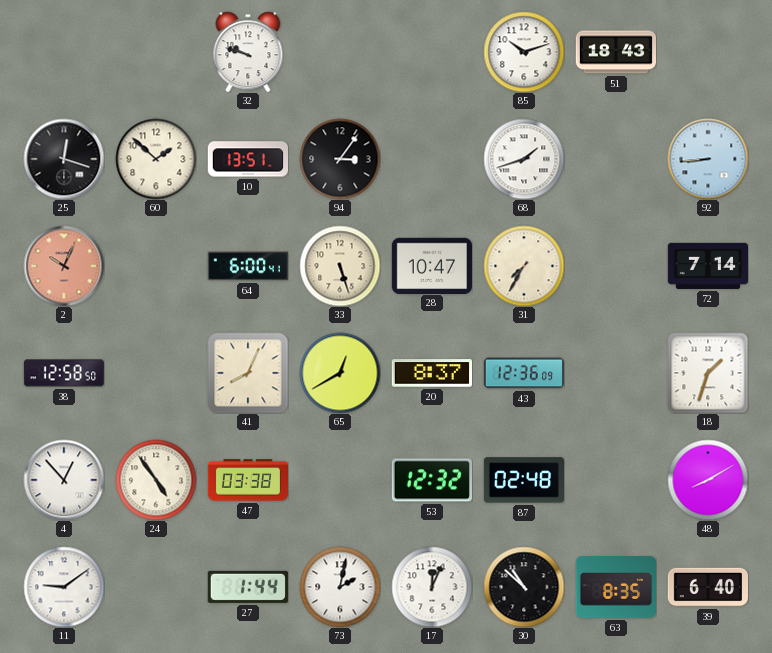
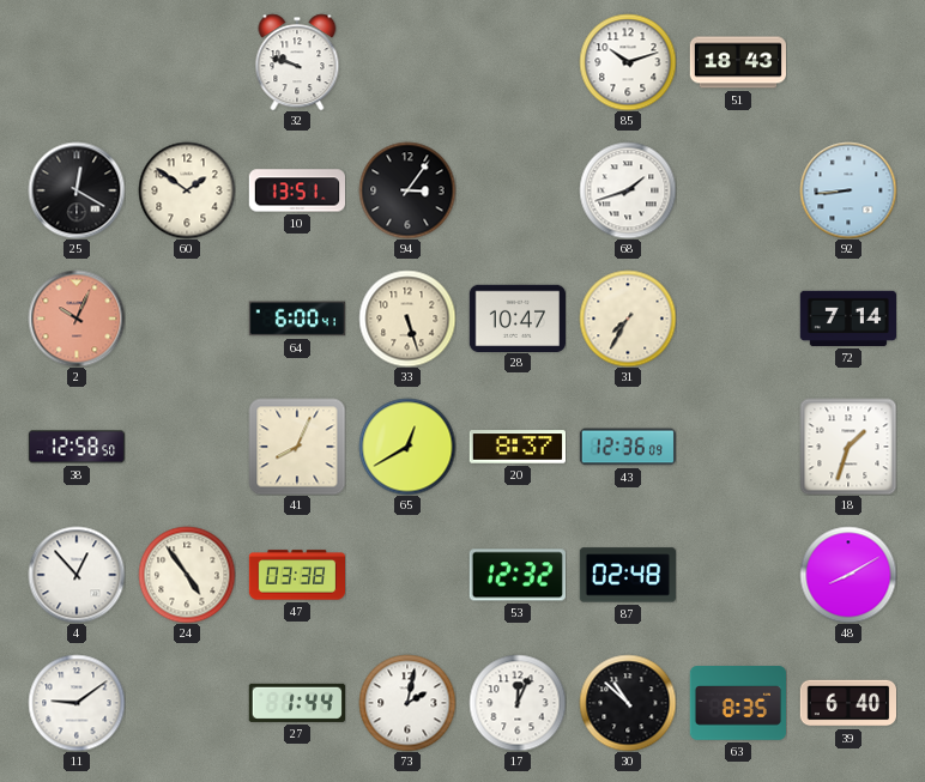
25: 12:18 -> 12:20 (77, 190)
60: 1:52 -> 1:51 (187, 190)
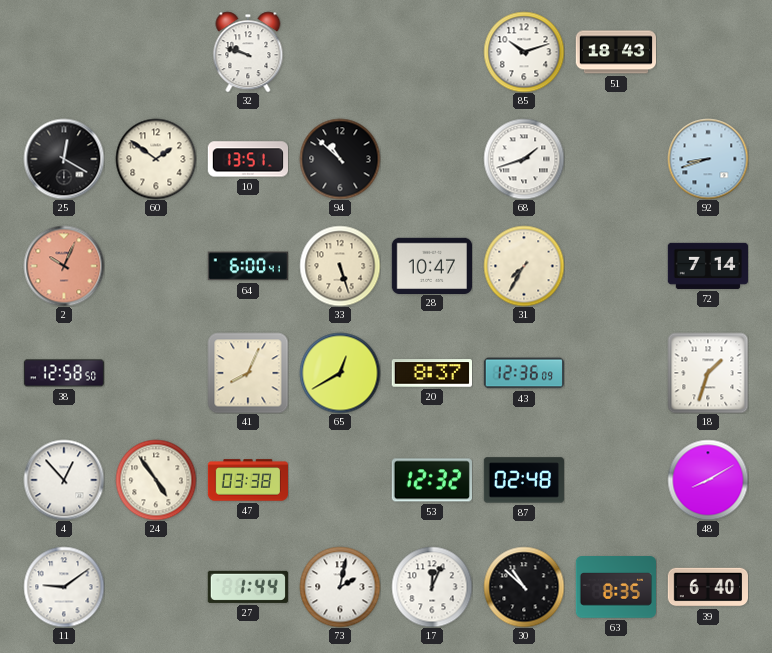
94: 3:06 -> 10:52 (340, 159)
92: 8:44 -> 8:42 (708, 159)
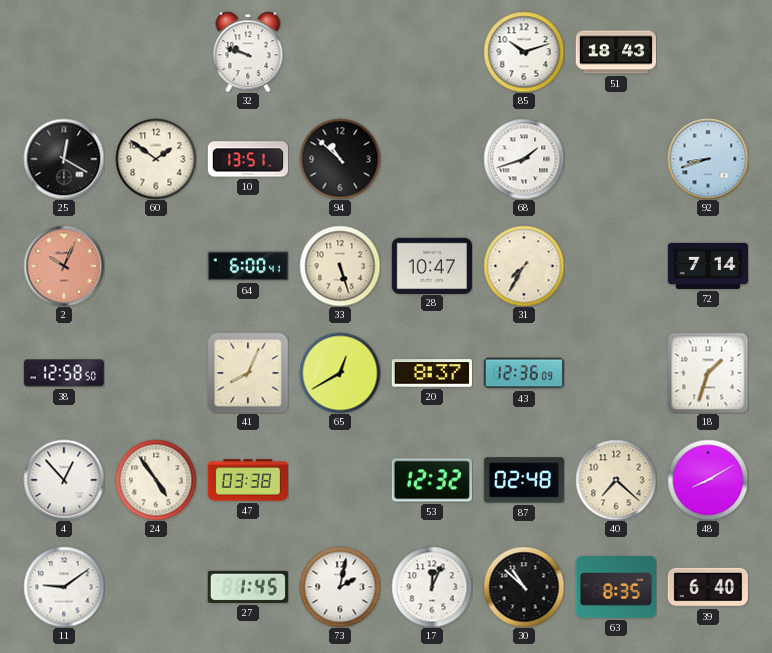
40: none -> 7:22 (616, 480)
27: 1:44 -> 1:45 (248, 587)
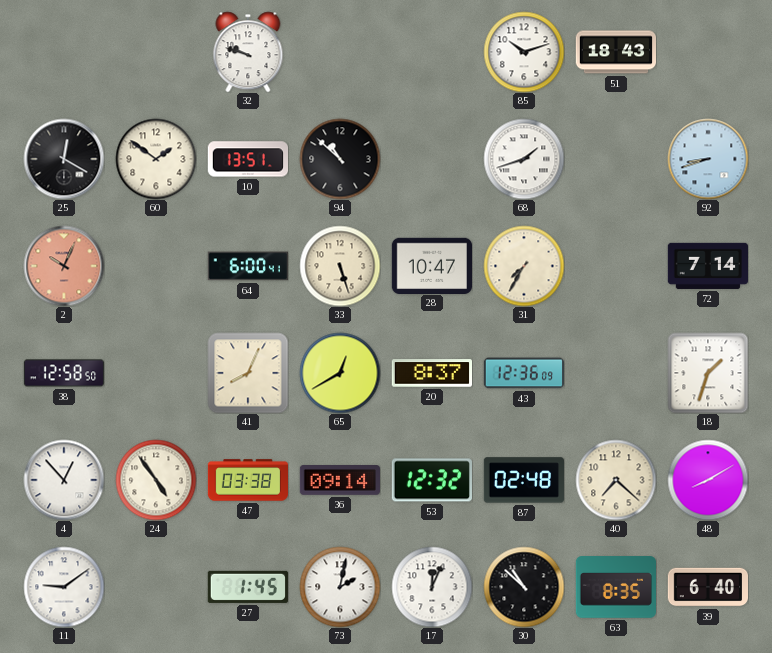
36: none -> 09:14 (339, 481)
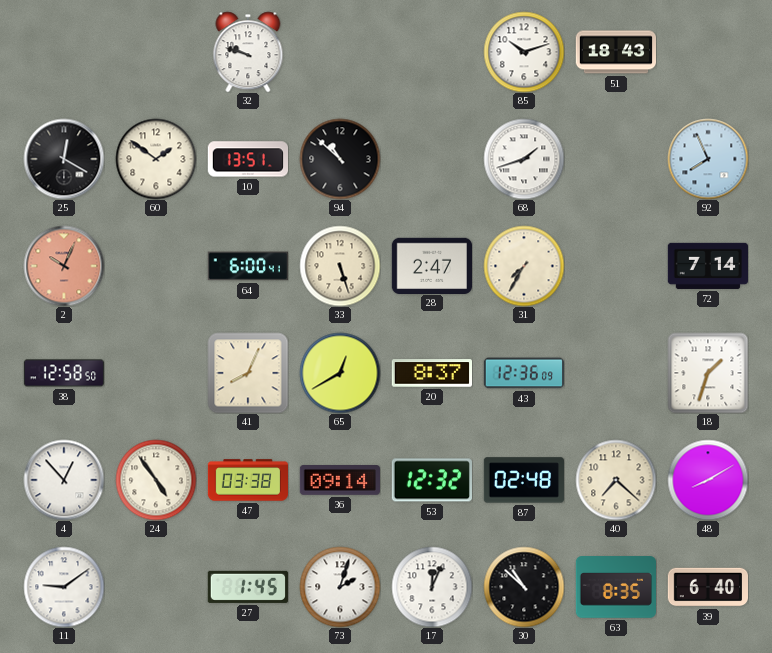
92: 8:42 -> 7:56 (708, 159)
28: 10:47 -> 2:47 (431, 265)
73: 2:02 -> 2:03 (340, 587)
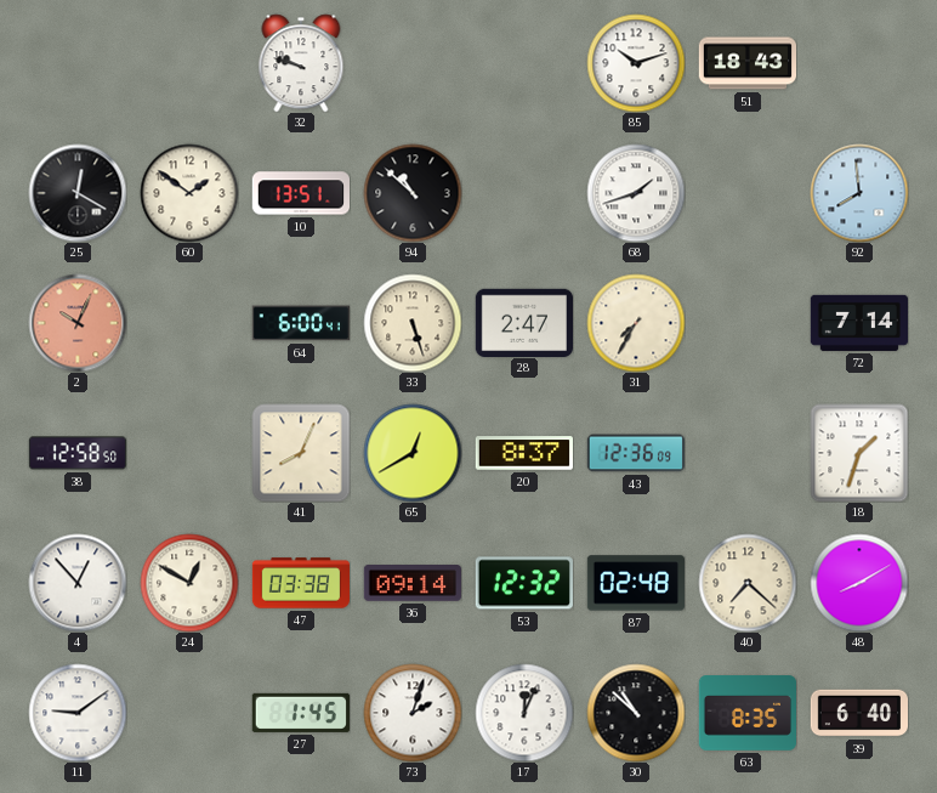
92: 7:56 -> 7:59 (859, 193)
24: 4:54 -> 12:50 (189, 583)
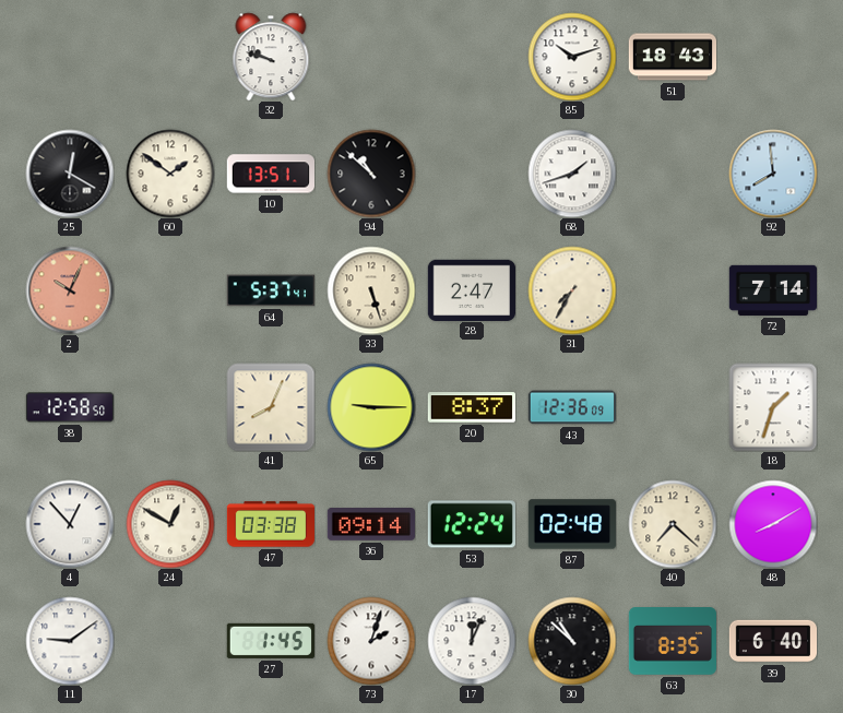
64: 6:00 -> 5:37 (271, 290)
65: 12:40 -> 9:15 (371, 407)
53: 12:32 -> 12:24 (471, 524)
